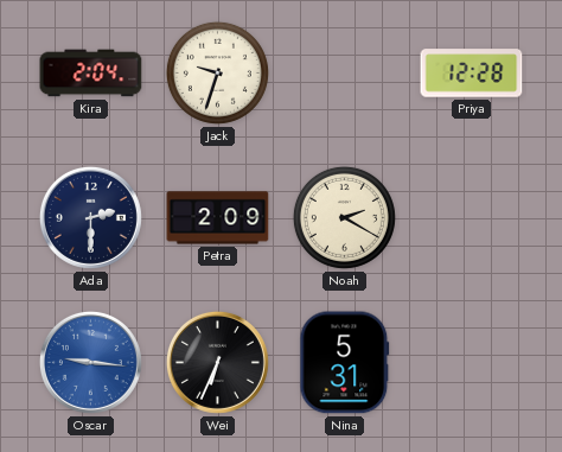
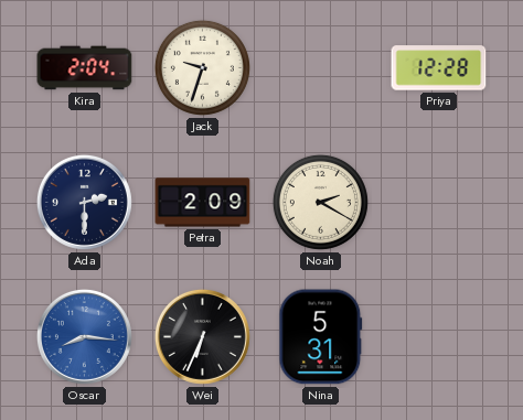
Oscar: 9:16 -> 8:16 (84, 336)
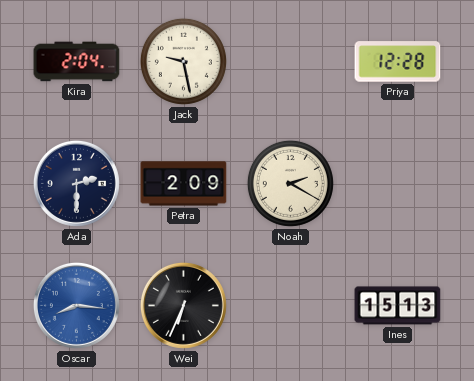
Jack: 9:33 -> 9:28 (183, 61)
Nina: 5:31 -> none (321, 337)
Ines: none -> 15:13 (398, 306)
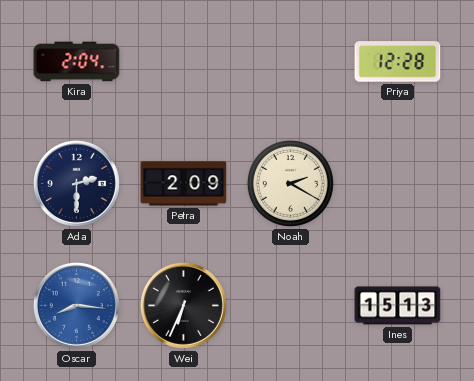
Jack: 9:28 -> none (183, 61)
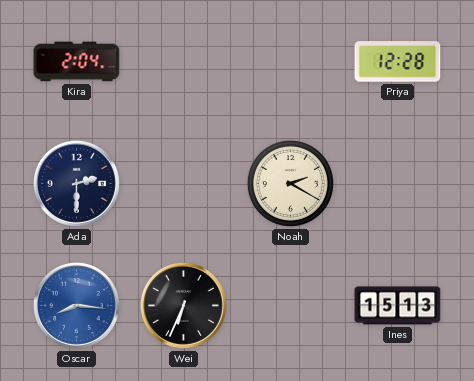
Petra: 2:09 -> none (184, 184)
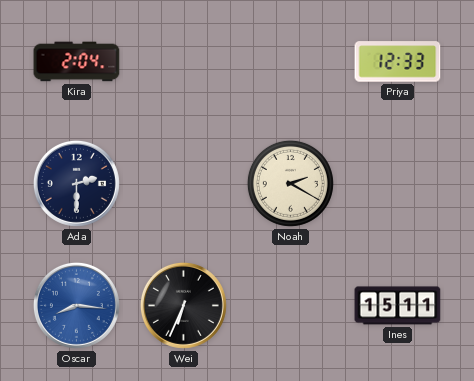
Priya: 12:28 -> 12:33 (398, 62)
Ines: 15:13 -> 15:11 (398, 306)
